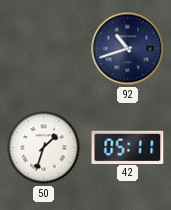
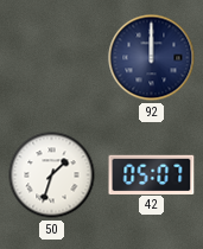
92: 10:42 -> 12:00 (152, 58)
42: 05:11 -> 05:07 (152, 174)
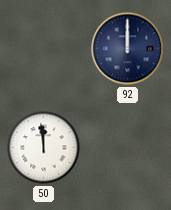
50: 1:33 -> 11:59 (44, 148)
42: 05:07 -> none (152, 174)
